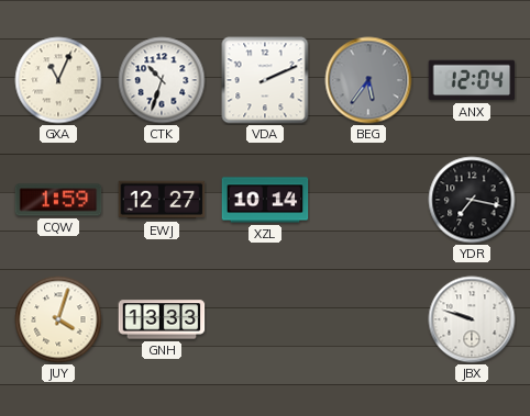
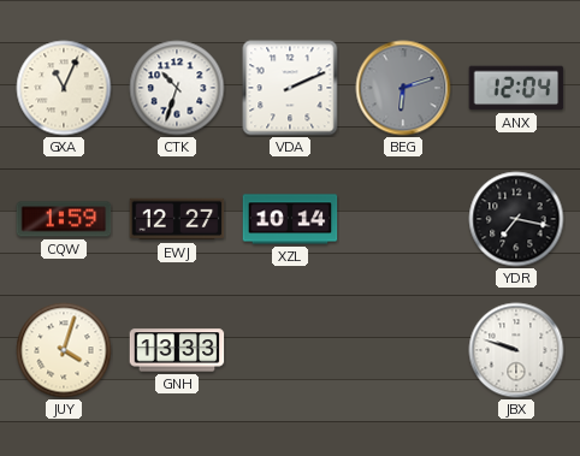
BEG: 5:36 -> 6:12 (403, 88)
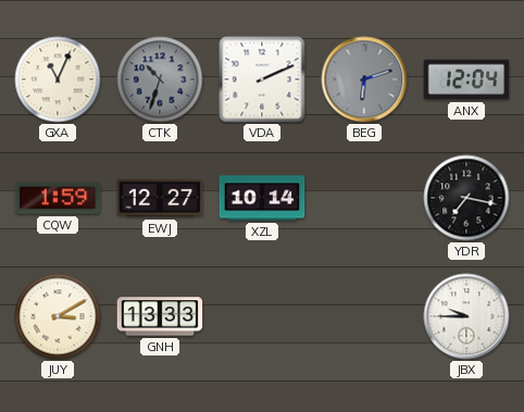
CTK dial: white -> grey (160, 79)
JUY: 4:03 -> 3:10 (58, 316)
JBX: 9:48 -> 9:45 (466, 316)
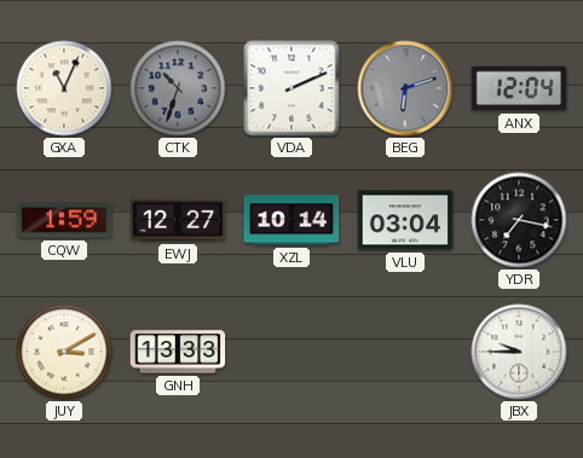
VLU: none -> 03:04 (405, 220)
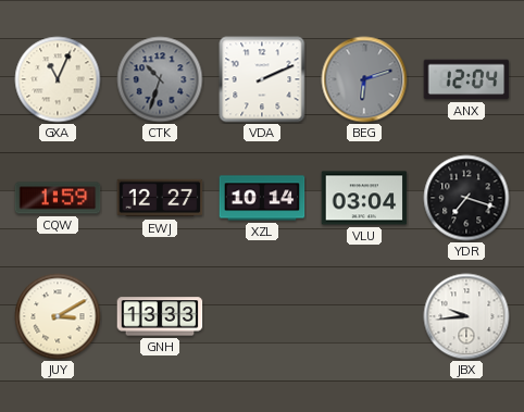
YDR: 7:17 -> 7:18 (466, 198)
JBX: 9:45 -> 9:44 (466, 316)
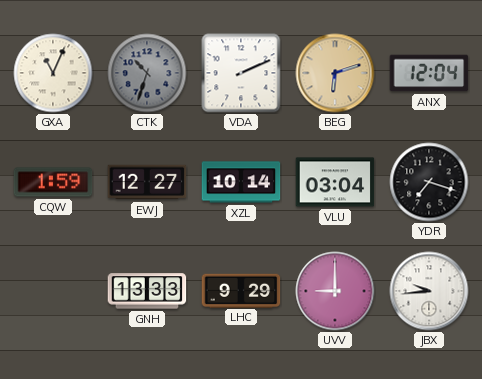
BEG dial: grey -> champagne (335, 73)
JUY: 3:10 -> none (58, 316)
LHC: none -> 9:29 (241, 290)
UVV: none -> 9:00 (335, 291)
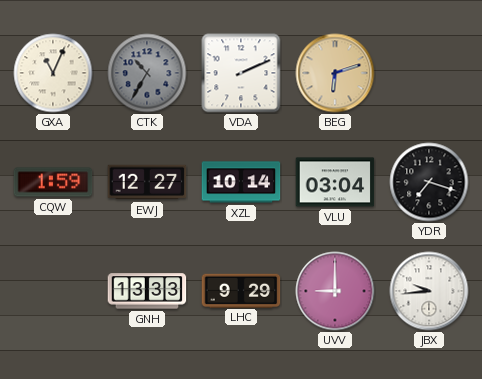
CTK: 10:33 -> 10:35 (147, 73)
ANX: 12:04 -> none (429, 73)
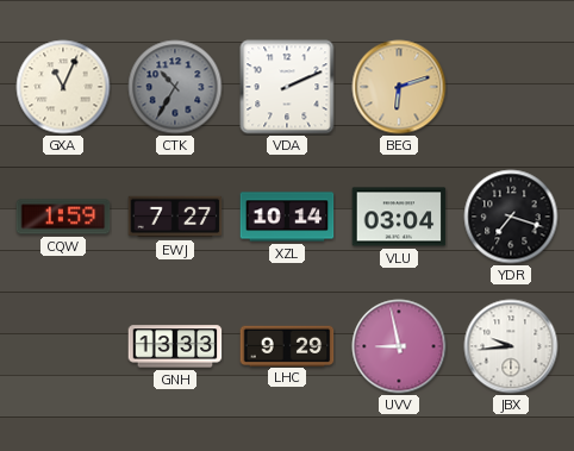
EWJ: 12:27 -> 7:27 (175, 217)
UVV: 9:00 -> 8:58 (399, 346)
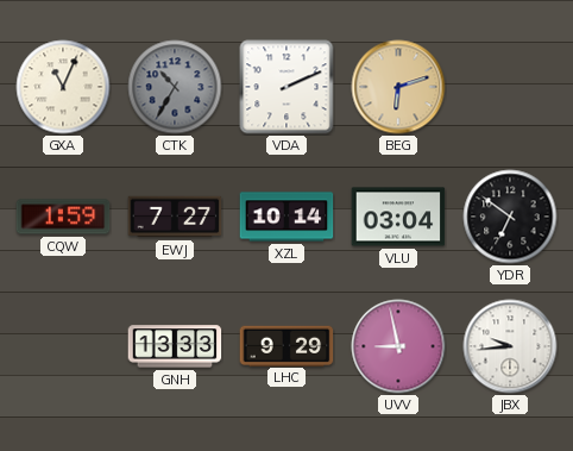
YDR: 7:18 -> 6:51 (510, 217)
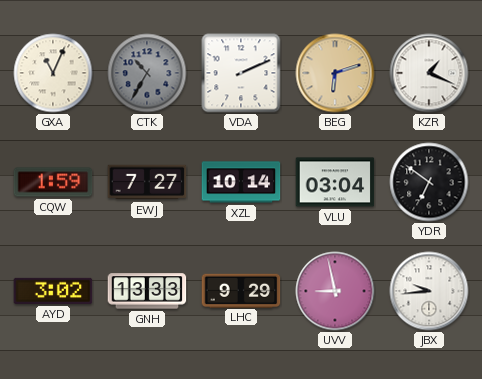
KZR: none -> 1:19 (429, 73)
AYD: none -> 3:02 (53, 291)
